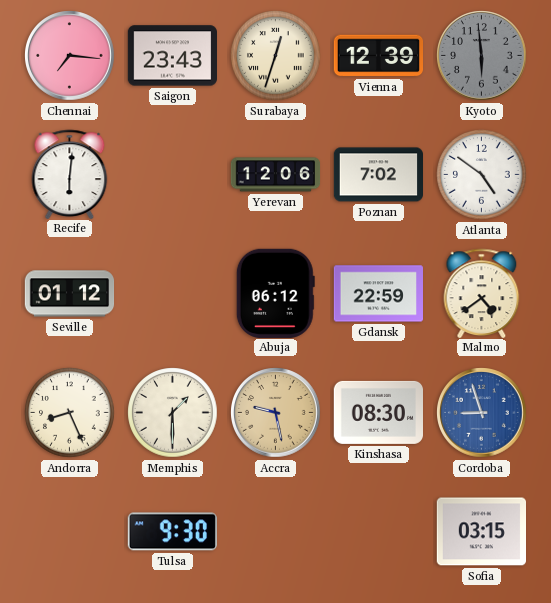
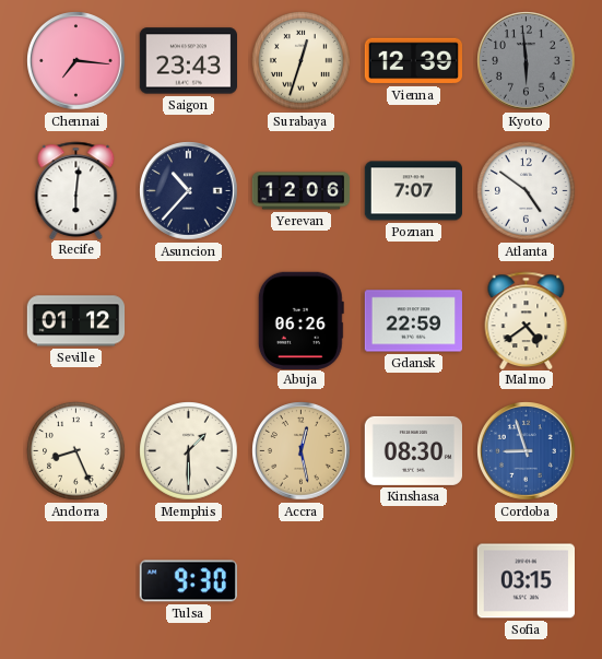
Asuncion: none -> 10:37 (189, 191)
Poznan: 7:02 -> 7:07 (413, 191)
Abuja: 06:12 -> 06:26 (300, 320)
Accra: 9:28 -> 12:28 (302, 451)
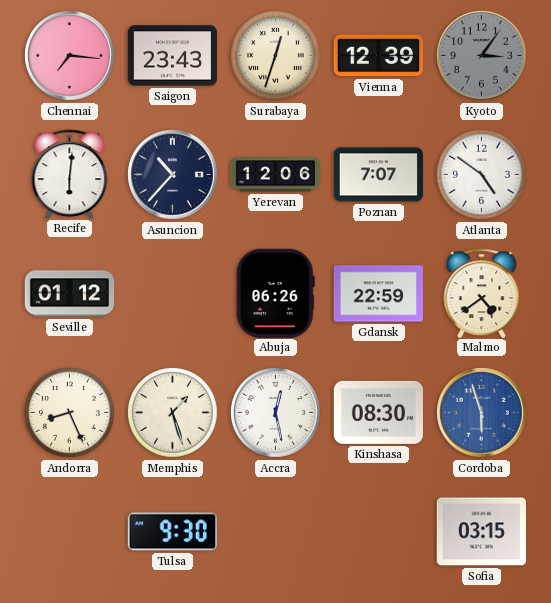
Kyoto: 5:59 -> 3:06 (482, 56)
Memphis: 1:30 -> 1:27 (173, 413)
Accra dial: champagne -> white (276, 413)
Cordoba: 8:57 -> 5:57 (482, 413)
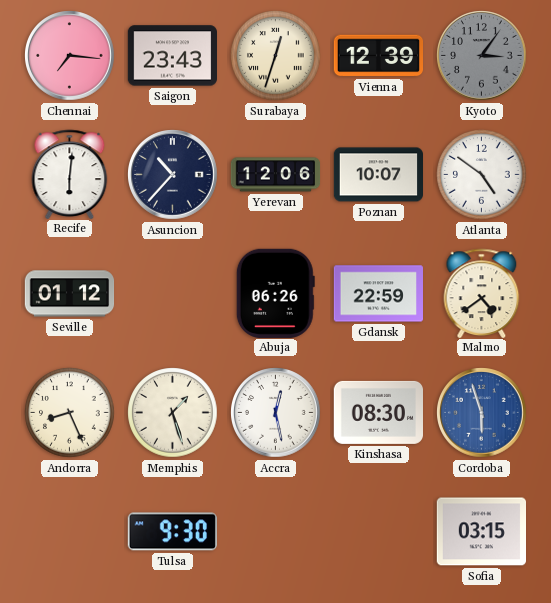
Poznan: 7:07 -> 10:07 (378, 175)
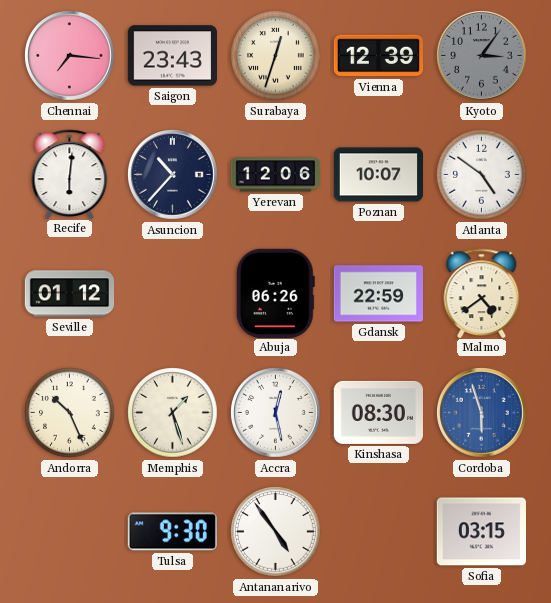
Andorra: 8:26 -> 10:26 (70, 413)
Antananarivo: none -> 4:54 (276, 532)
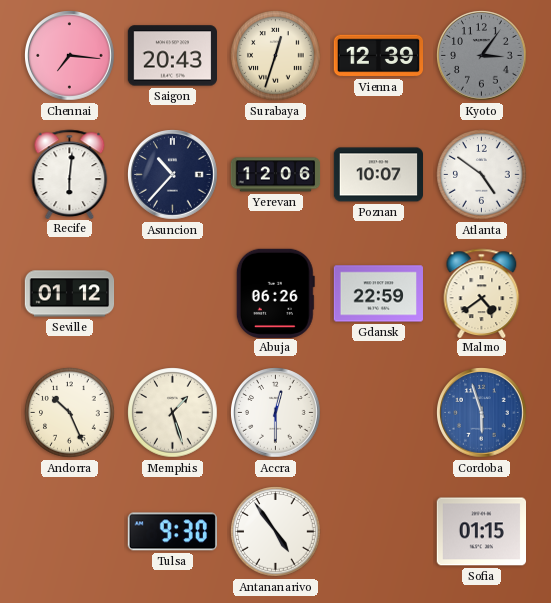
Saigon: 23:43 -> 20:43 (172, 56)
Accra: 12:28 -> 12:30 (276, 413)
Kinshasa: 08:30 -> none (378, 412)
Sofia: 03:15 -> 01:15 (481, 532)
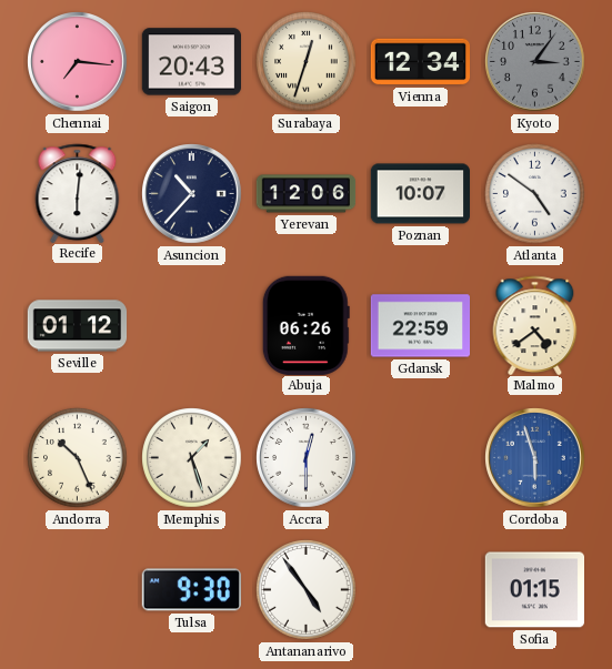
Vienna: 12:39 -> 12:34 (420, 62)
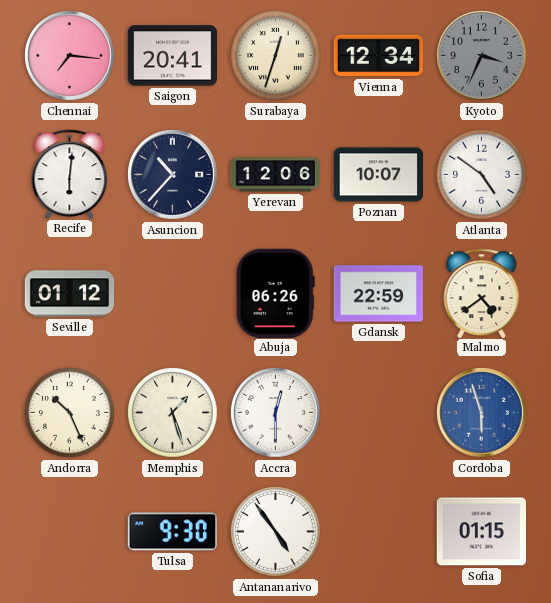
Saigon: 20:43 -> 20:41 (172, 56)
Kyoto: 3:06 -> 3:34 (482, 56)
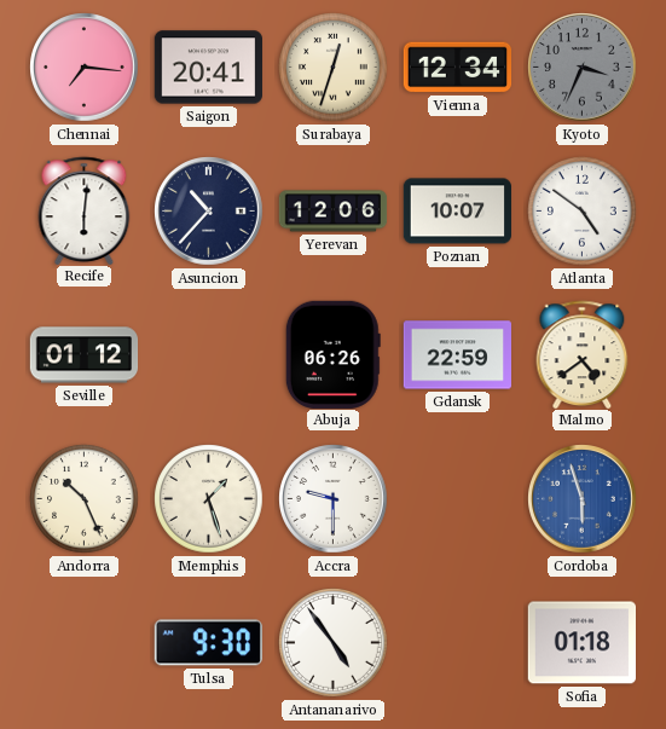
Accra: 12:30 -> 9:30 (334, 499)
Sofia: 01:15 -> 01:18 (581, 643)
